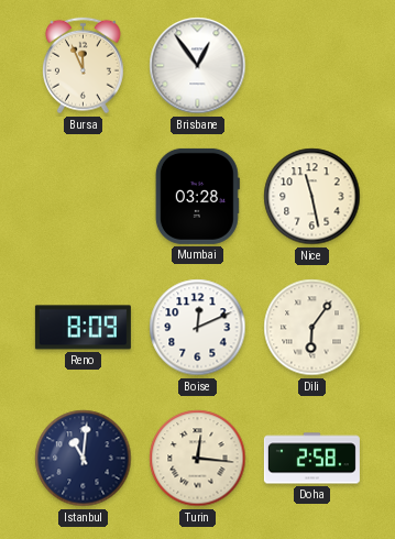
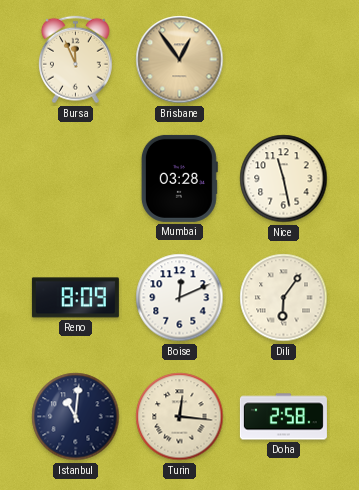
Brisbane dial: white -> champagne (180, 60)
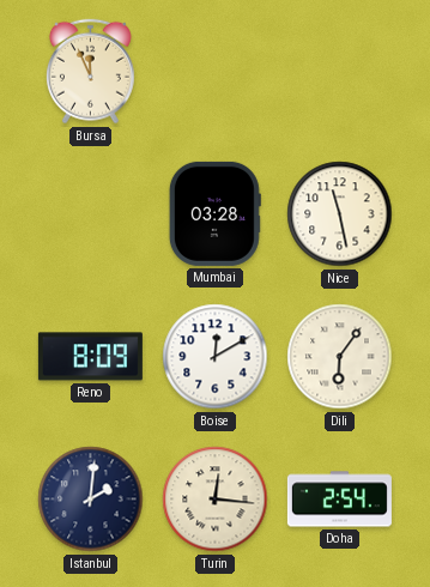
Brisbane: 12:54 -> none (180, 60)
Boise: 12:11 -> 12:10 (216, 357)
Istanbul: 11:01 -> 2:01 (91, 500)
Doha: 2:58 -> 2:54 (339, 500)
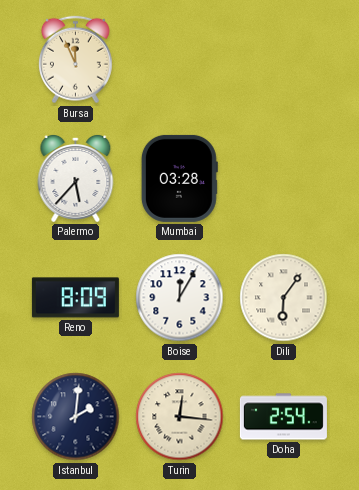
Palermo: none -> 5:37 (76, 178)
Nice: 11:28 -> none (340, 214)
Boise: 12:10 -> 12:05 (180, 298)
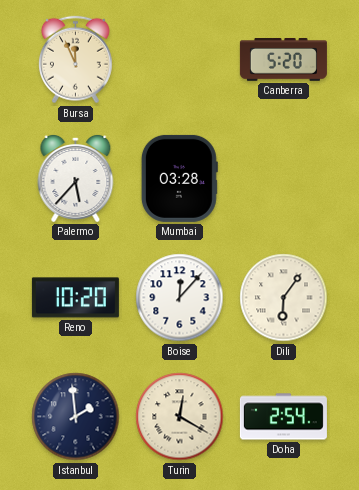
Canberra: none -> 5:20 (283, 60)
Reno: 8:09 -> 10:20 (75, 298)
Boise: 12:05 -> 12:07 (180, 298)
Istanbul: 2:01 -> 1:59 (76, 417)
Turin: 12:16 -> 12:20 (180, 417)
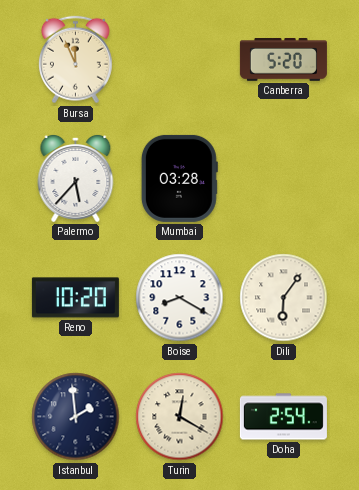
Boise: 12:07 -> 8:20 (180, 298)
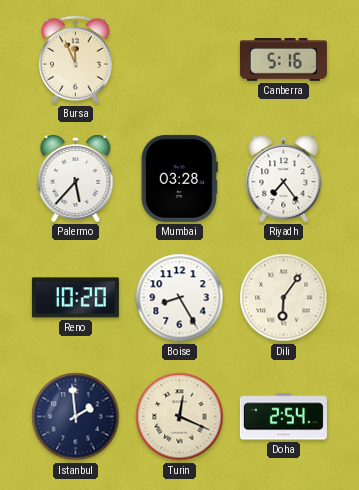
Canberra: 5:20 -> 5:16 (283, 60)
Riyadh: none -> 7:24 (284, 178)
Boise: 8:20 -> 8:25 (180, 298)
Turin: 12:20 -> 12:19 (180, 417)
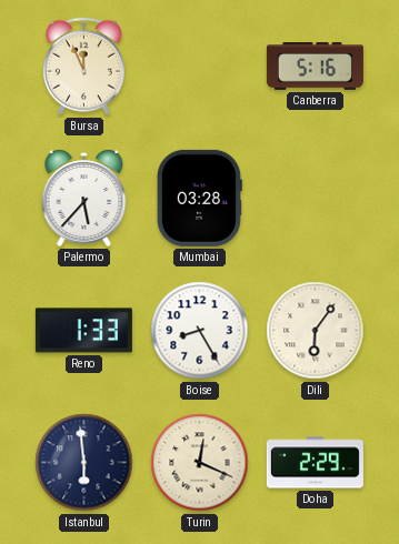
Riyadh: 7:24 -> none (284, 178)
Reno: 10:20 -> 1:33 (83, 331)
Istanbul: 1:59 -> 5:59 (84, 463)
Doha: 2:54 -> 2:29 (315, 463)
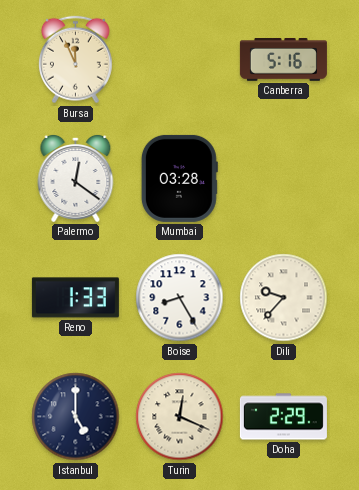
Palermo: 5:37 -> 12:21 (76, 178)
Dili: 6:06 -> 9:37 (284, 298)
Istanbul: 5:59 -> 5:00 (76, 417)
